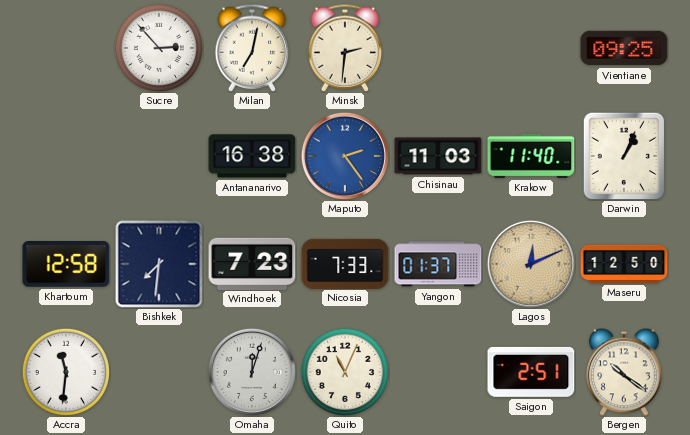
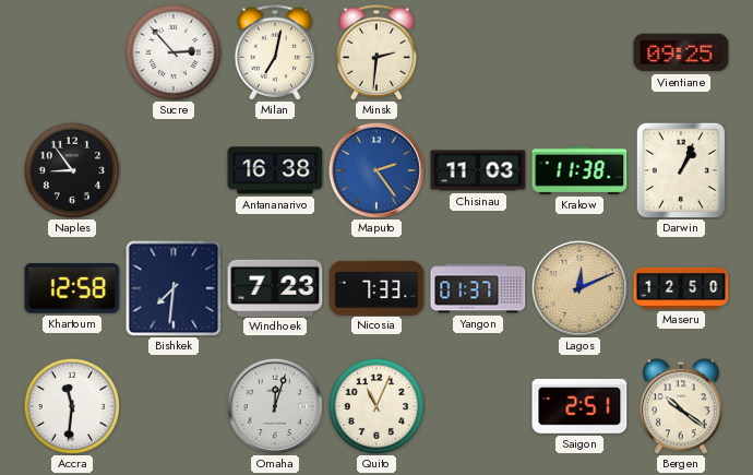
Naples: none -> 8:54 (71, 169)
Krakow: 11:40 -> 11:38 (579, 170)
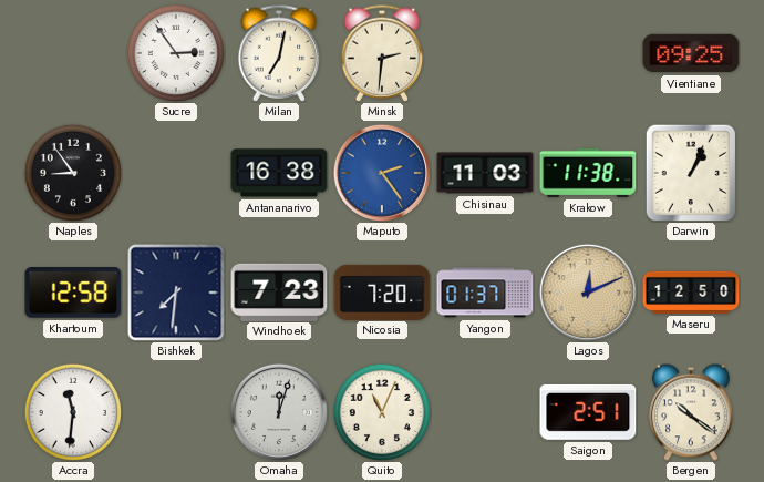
Sucre: 2:53 -> 2:54 (175, 52)
Nicosia: 7:33 -> 7:20 (382, 291)
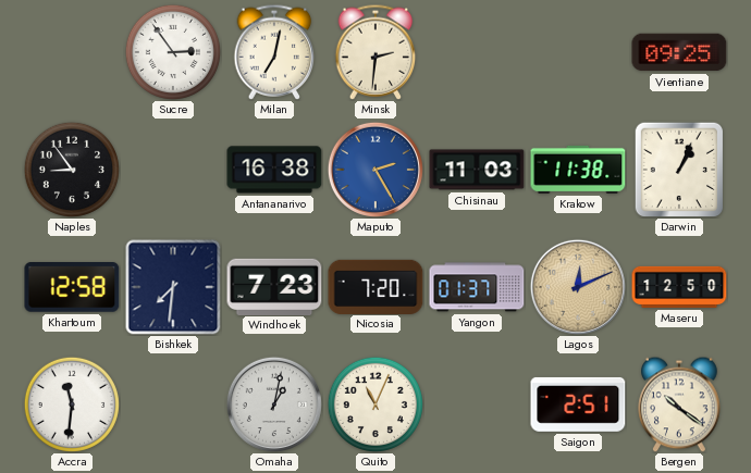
Maputo: 2:24 -> 2:25 (375, 170)
Omaha: 12:03 -> 1:02 (274, 404)
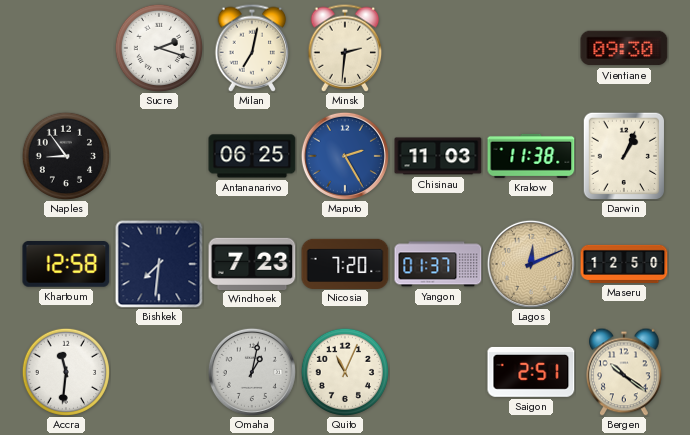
Sucre: 2:54 -> 2:18 (158, 47)
Vientiane: 09:25 -> 09:30 (624, 48)
Antananarivo: 16:38 -> 06:25 (252, 156)
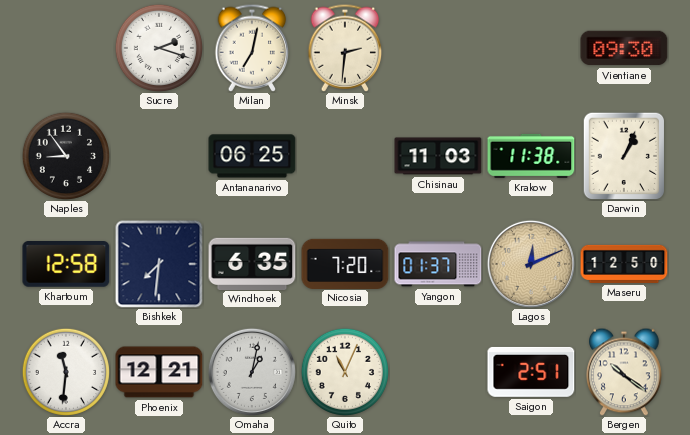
Maputo: 2:25 -> none (345, 156)
Windhoek: 7:23 -> 6:35 (252, 263)
Phoenix: none -> 12:21 (159, 372)
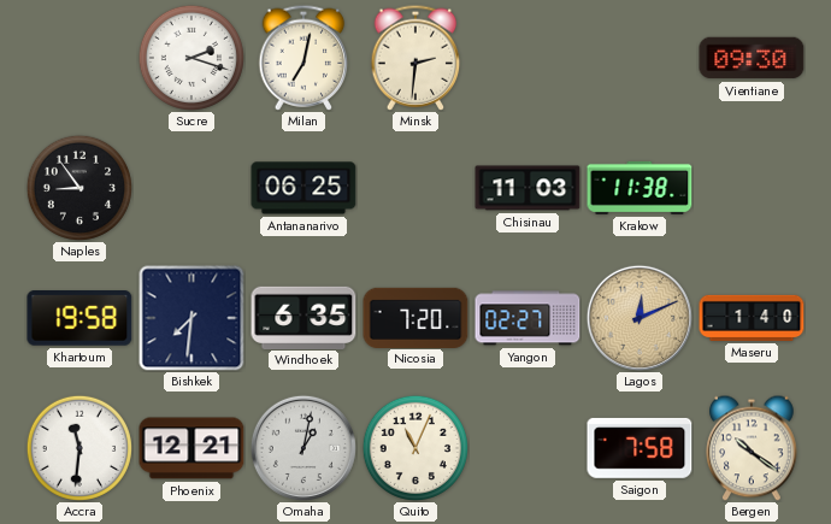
Darwin: 1:04 -> none (623, 155)
Khartoum: 12:58 -> 19:58 (79, 319)
Yangon: 01:37 -> 02:27 (528, 318)
Maseru: 12:50 -> 1:40 (752, 318)
Saigon: 2:51 -> 7:58 (640, 448)
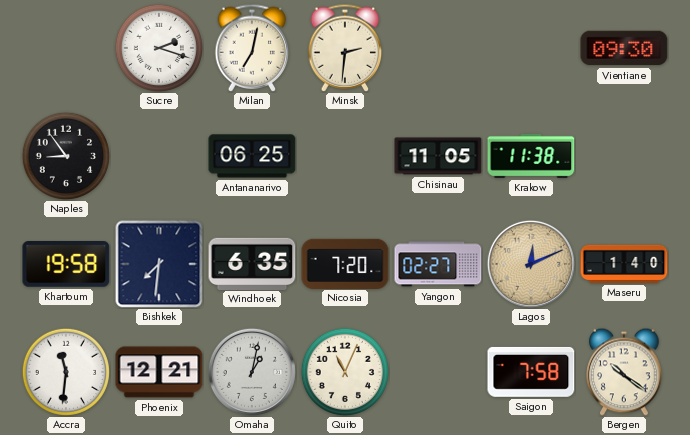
Chisinau: 11:03 -> 11:05 (438, 156)
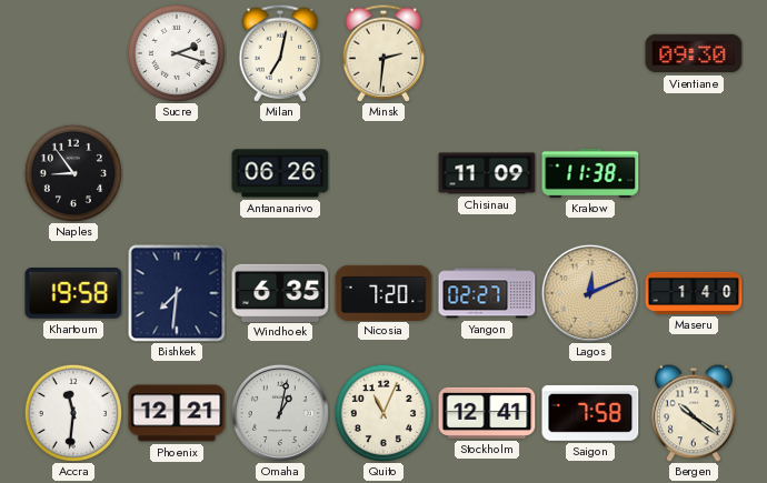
Antananarivo: 06:25 -> 06:26 (280, 173)
Chisinau: 11:05 -> 11:09 (487, 173)
Stockholm: none -> 12:41 (487, 413)
